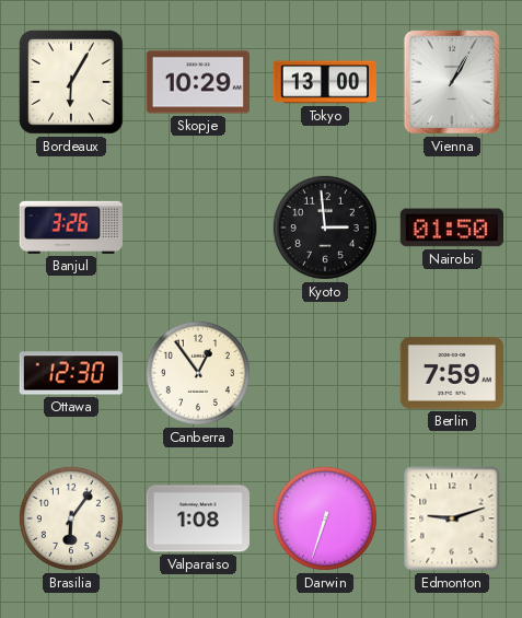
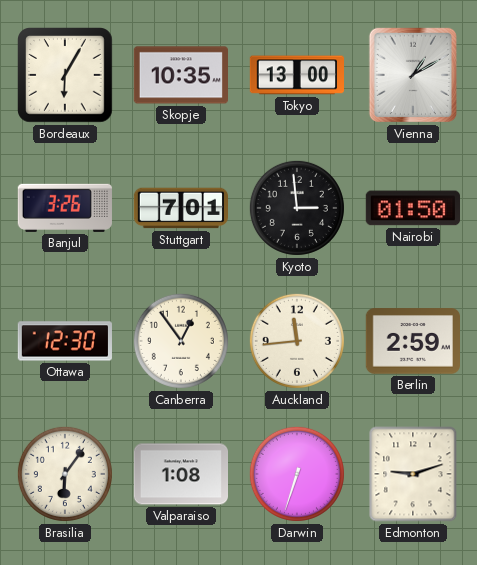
Skopje: 10:29 -> 10:35 (180, 75)
Vienna: 1:05 -> 1:10 (413, 75)
Stuttgart: none -> 7:01 (180, 208)
Auckland: none -> 11:44 (297, 341)
Berlin: 7:59 -> 2:59 (412, 341)
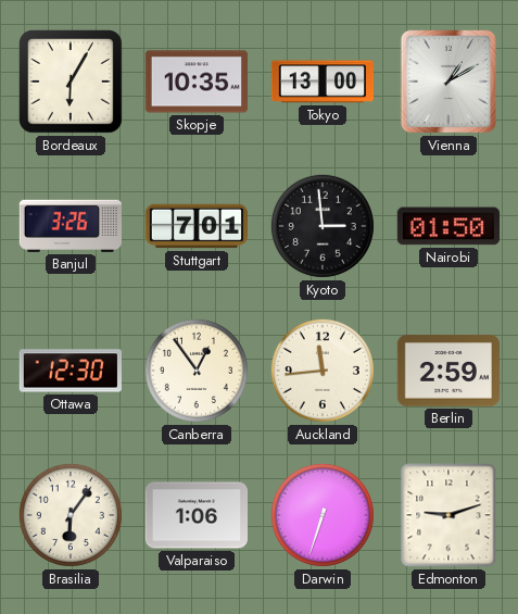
Valparaiso: 1:08 -> 1:06 (195, 515)
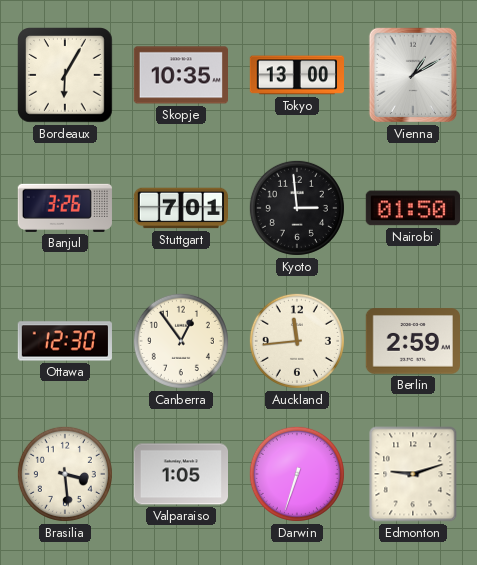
Brasilia: 6:06 -> 3:29 (65, 474)
Valparaiso: 1:06 -> 1:05 (180, 474)
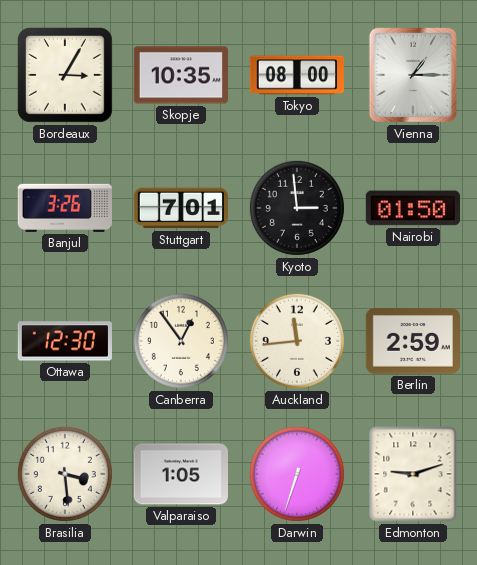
Bordeaux: 6:05 -> 3:05 (66, 76)
Tokyo: 13:00 -> 08:00 (296, 75)
Vienna: 1:10 -> 1:15 (413, 75)
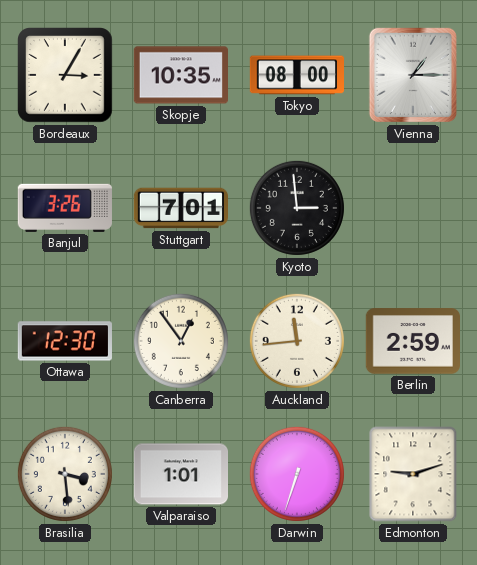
Nairobi: 01:50 -> none (412, 208)
Valparaiso: 1:05 -> 1:01 (180, 474)
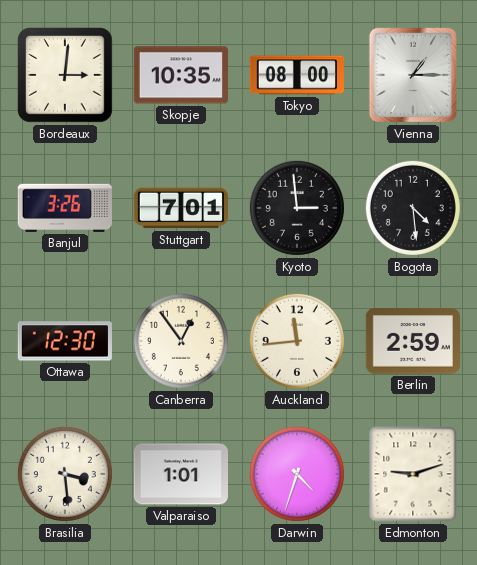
Bordeaux: 3:05 -> 3:01 (66, 76)
Bogota: none -> 4:29 (413, 208)
Darwin: 6:33 -> 4:33 (297, 474)
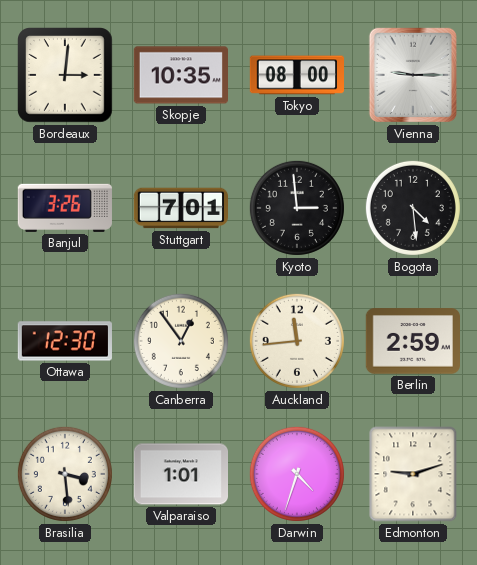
Vienna: 1:15 -> 9:15 (413, 75)
